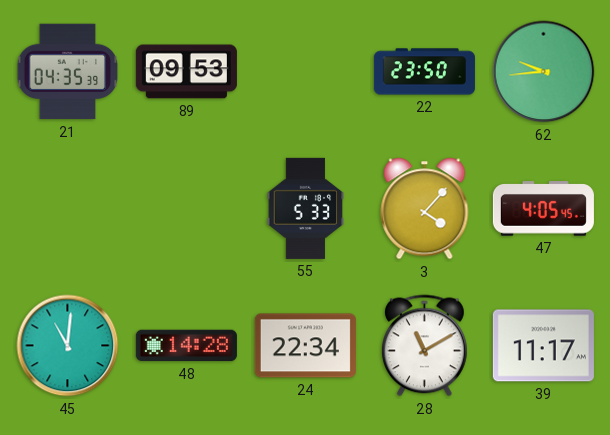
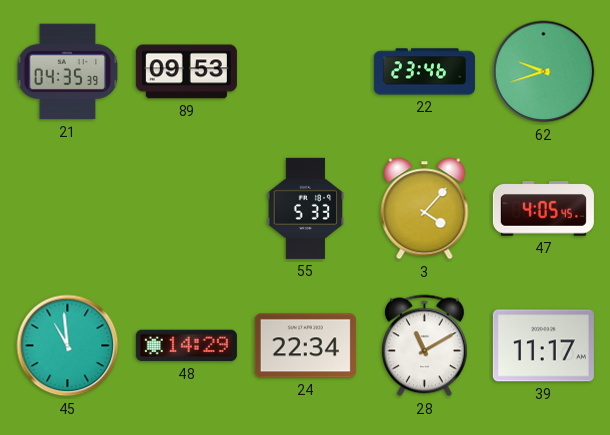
22: 23:50 -> 23:46 (424, 72)
62: 9:44 -> 9:42 (544, 72)
45: 11:01 -> 10:59 (68, 346)
48: 14:28 -> 14:29 (186, 346)
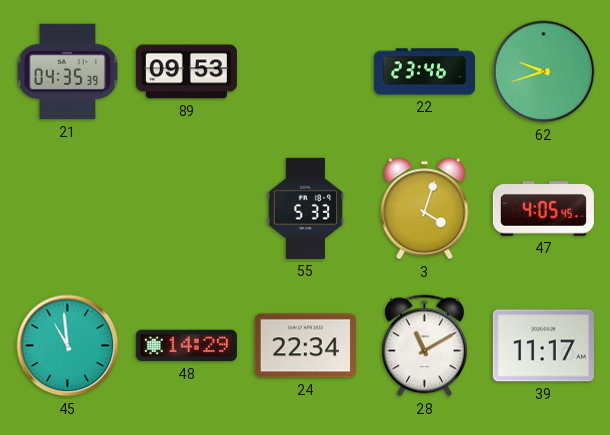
3: 4:07 -> 4:03 (425, 209)
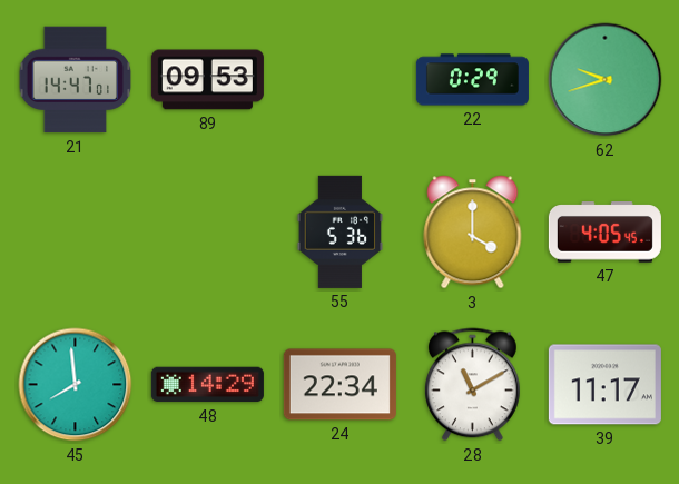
21: 04:35 -> 14:47 (76, 80)
22: 23:46 -> 0:29 (472, 80)
55: 5:33 -> 5:36 (341, 231)
3: 4:03 -> 4:00 (473, 233)
45: 10:59 -> 7:59 (76, 385)
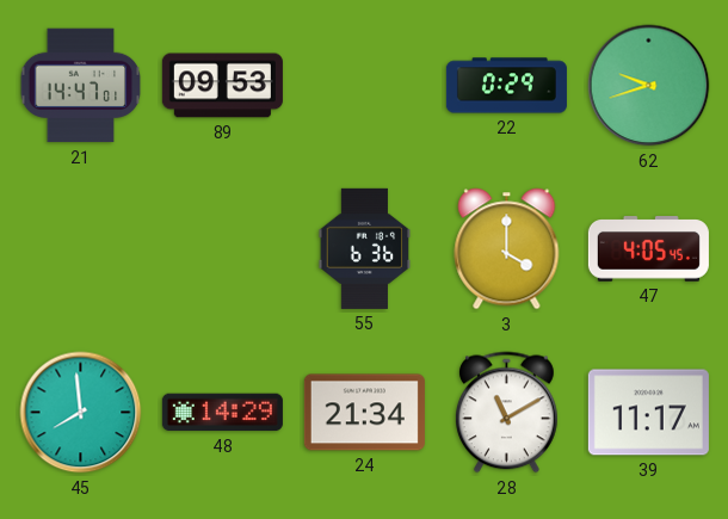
55: 5:36 -> 6:36 (365, 248)
24: 22:34 -> 21:34 (364, 413)
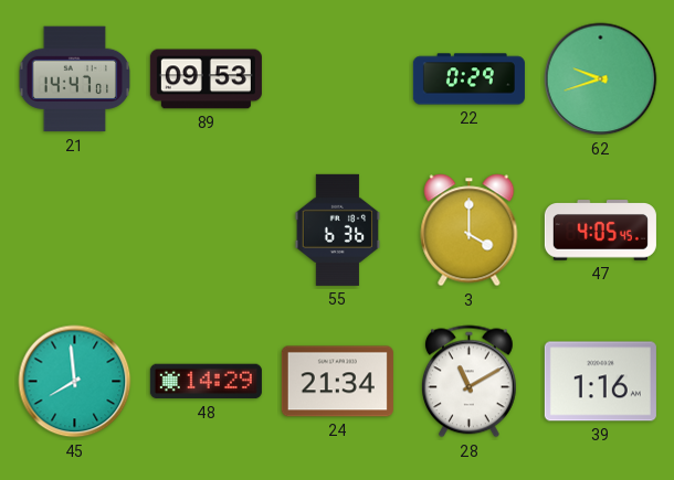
39: 11:17 -> 1:16 (600, 382)
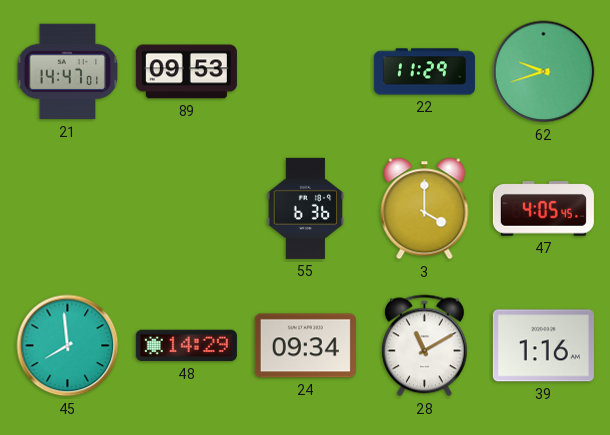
22: 0:29 -> 11:29 (424, 72)
24: 21:34 -> 09:34 (305, 346)
